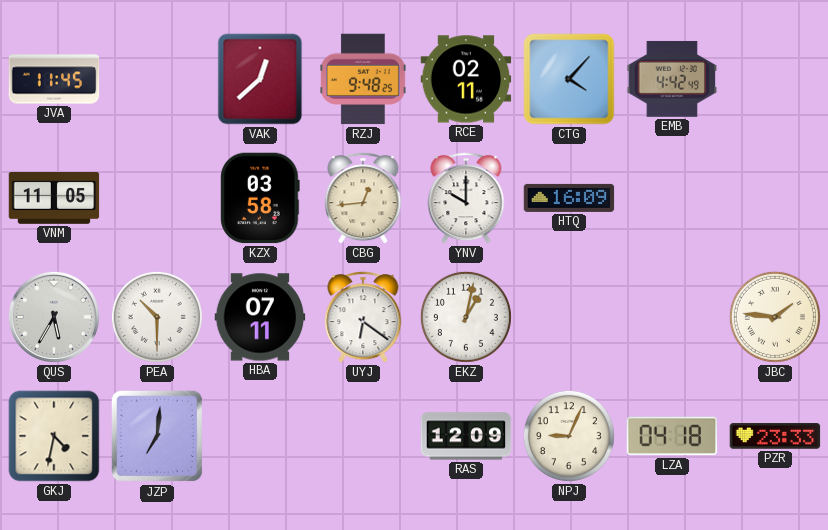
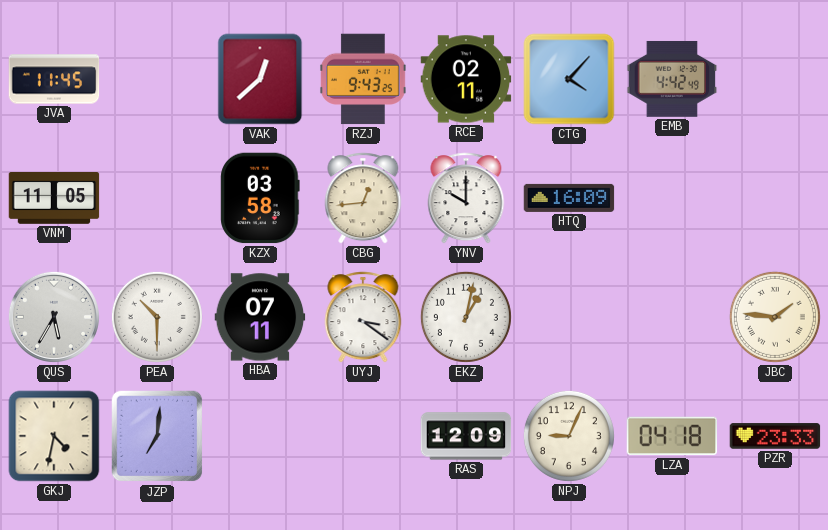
RZJ: 9:48 -> 9:43 (363, 79)
UYJ: 6:21 -> 3:21 (363, 317)
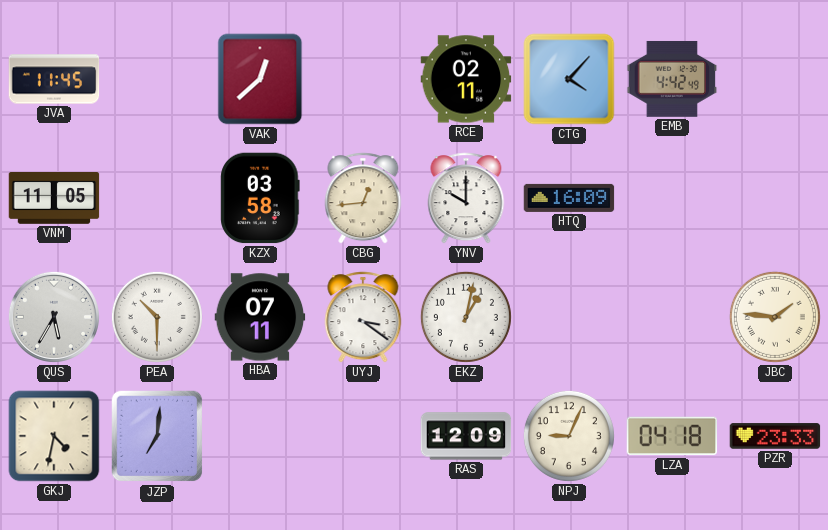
RZJ: 9:43 -> none (363, 79)
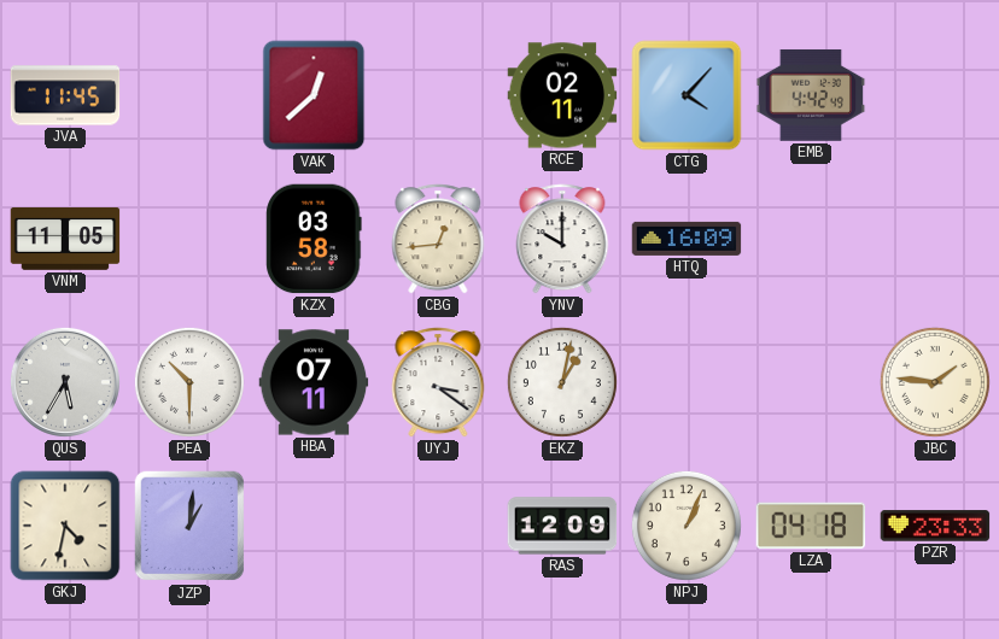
JZP: 7:01 -> 1:01 (189, 526)
NPJ: 9:04 -> 1:04 (687, 526)
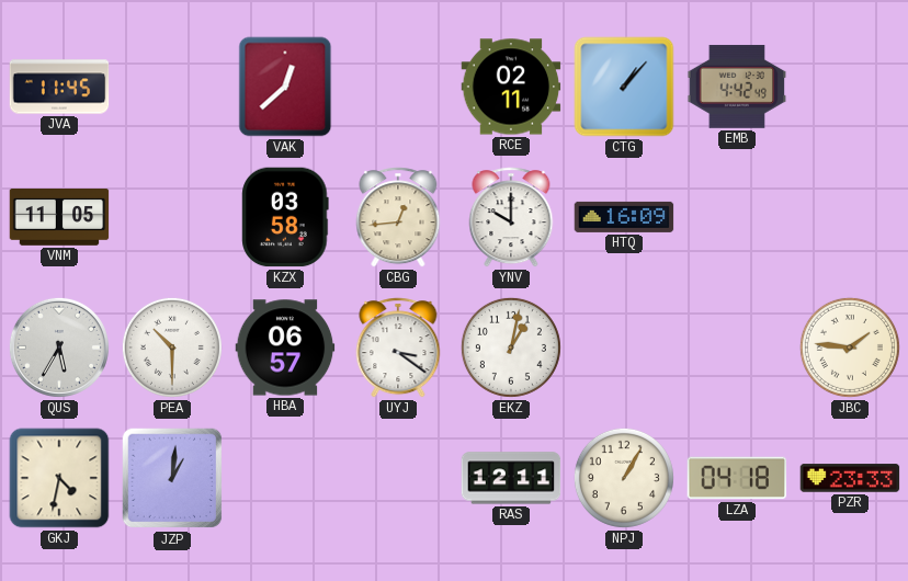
CTG: 4:07 -> 1:07 (624, 87)
HBA: 07:11 -> 06:57 (285, 348)
RAS: 12:09 -> 12:11 (511, 478)
NPJ: 1:04 -> 1:05 (624, 478)
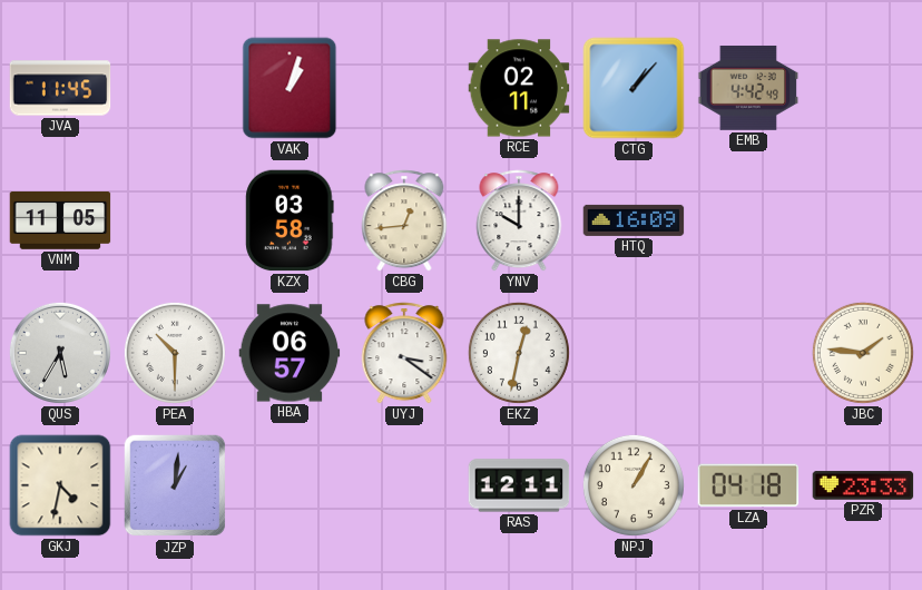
VAK: 12:38 -> 1:03 (290, 88)
EKZ: 1:02 -> 12:32 (519, 353)
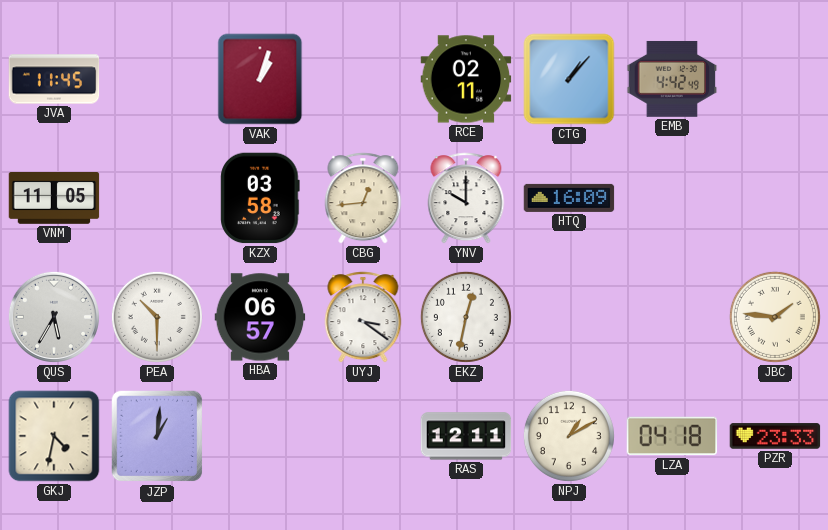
NPJ: 1:05 -> 1:10 (569, 436)
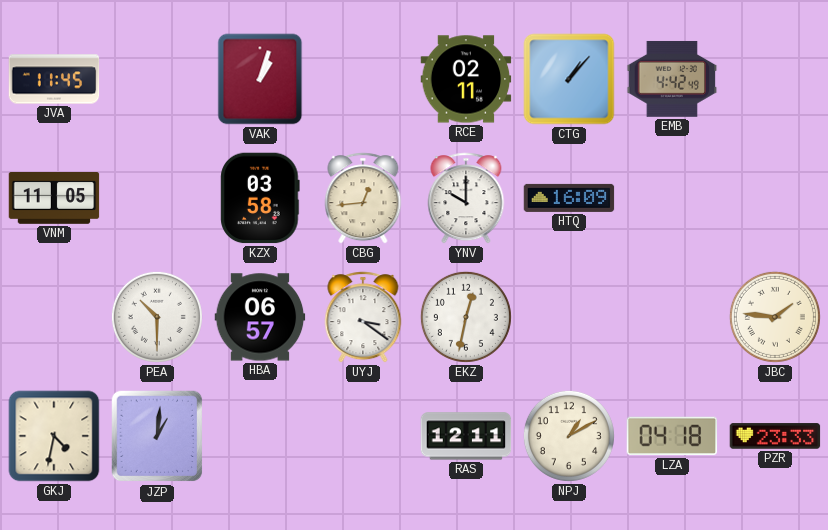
QUS: 5:35 -> none (54, 317)
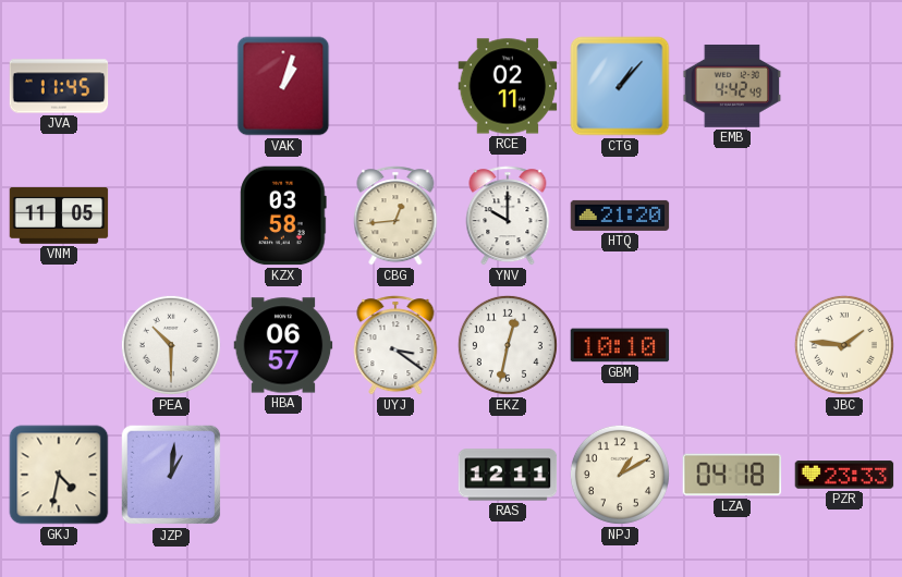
HTQ: 16:09 -> 21:20 (620, 216)
GBM: none -> 10:10 (620, 345)
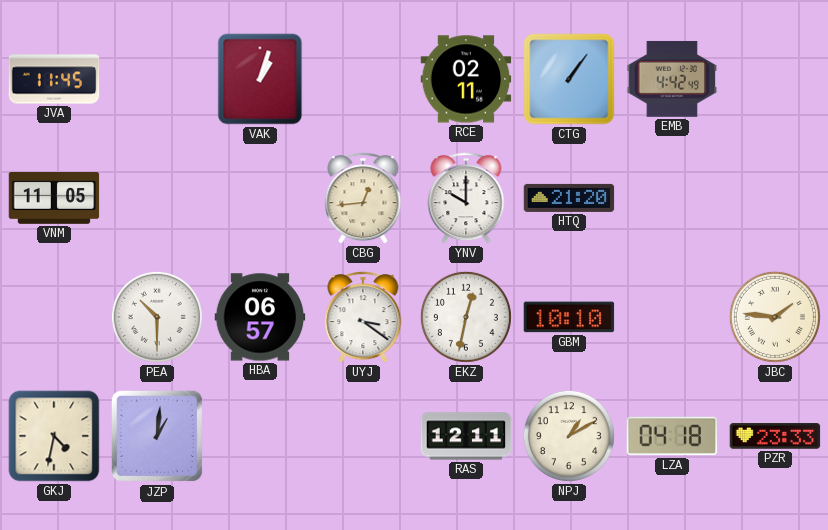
CTG: 1:07 -> 1:06 (569, 79)
KZX: 03:58 -> none (283, 216)
